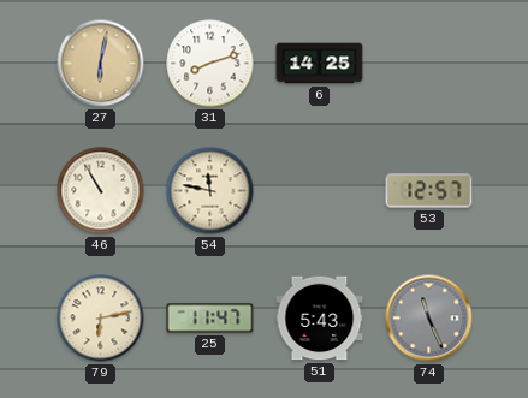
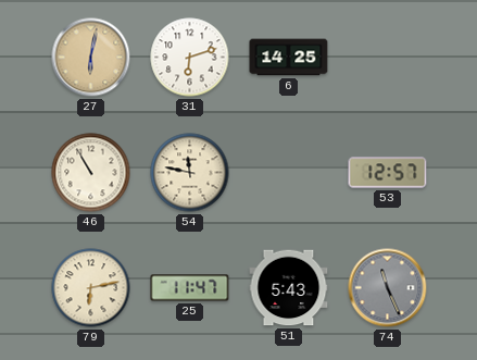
31: 8:12 -> 6:12 (190, 58)
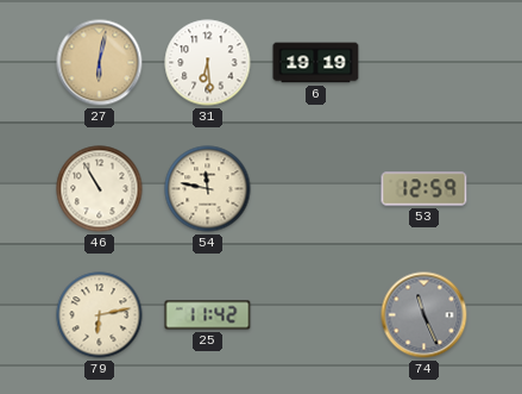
31: 6:12 -> 6:29 (208, 63)
6: 14:25 -> 19:19 (316, 63)
53: 12:57 -> 12:59 (424, 189)
25: 11:47 -> 11:42 (208, 315)
51: 5:43 -> none (289, 288)
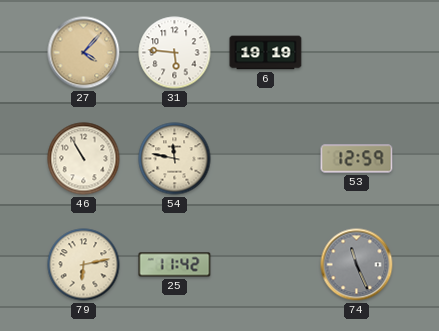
27: 6:02 -> 4:07 (84, 53)
31: 6:29 -> 5:46 (175, 53)
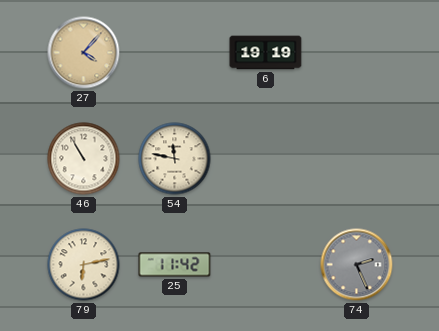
31: 5:46 -> none (175, 53)
53: 12:59 -> none (357, 159)
74: 11:26 -> 2:26 (357, 265)
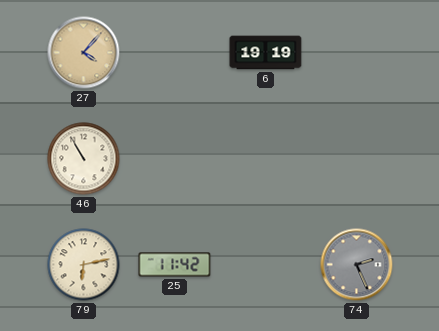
54: 11:47 -> none (175, 159)
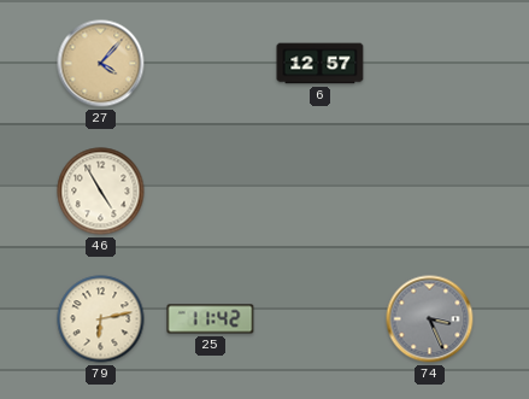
6: 19:19 -> 12:57 (321, 64)
46: 10:55 -> 4:55 (101, 192)
74: 2:26 -> 3:26 (430, 319)
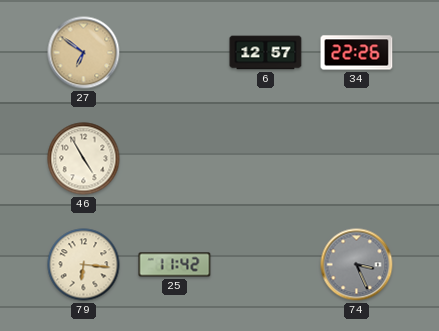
27: 4:07 -> 6:51 (84, 53)
34: none -> 22:26 (357, 53)
79: 6:13 -> 6:16 (84, 265)
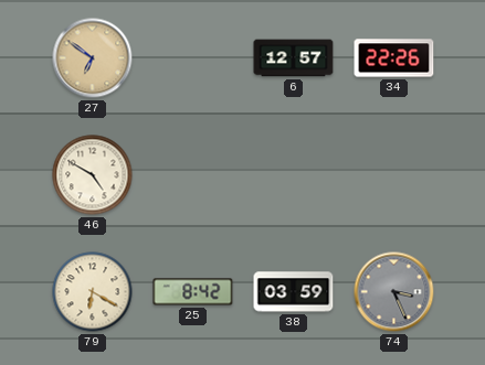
46: 4:55 -> 4:50 (93, 175)
79: 6:16 -> 6:20 (93, 292)
25: 11:42 -> 8:42 (193, 292)
38: none -> 03:59 (294, 292)
